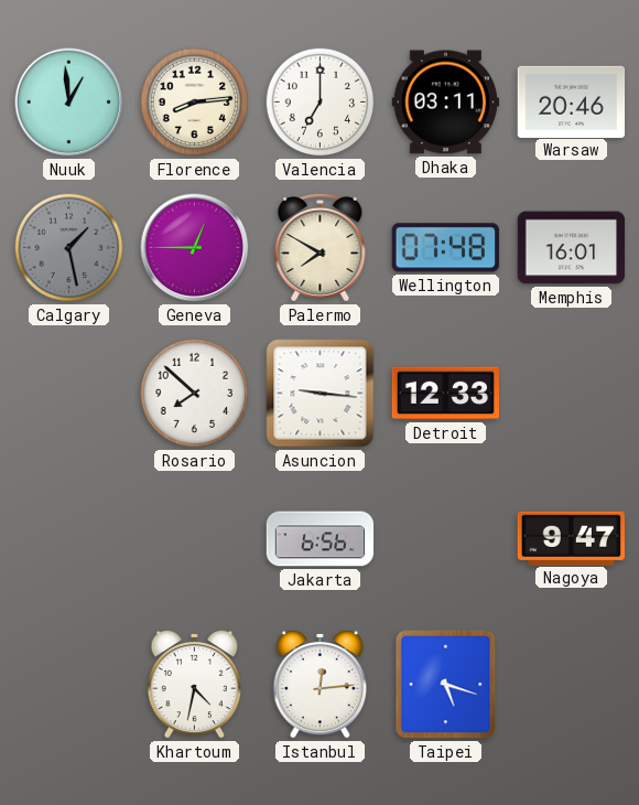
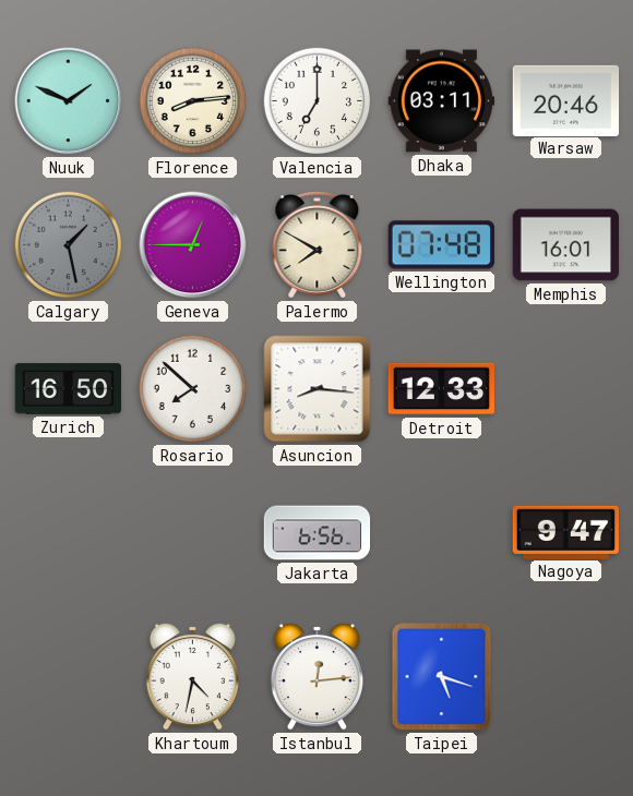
Nuuk: 12:59 -> 1:49 (69, 101)
Zurich: none -> 16:50 (69, 389)
Asuncion: 9:16 -> 8:16 (318, 389)
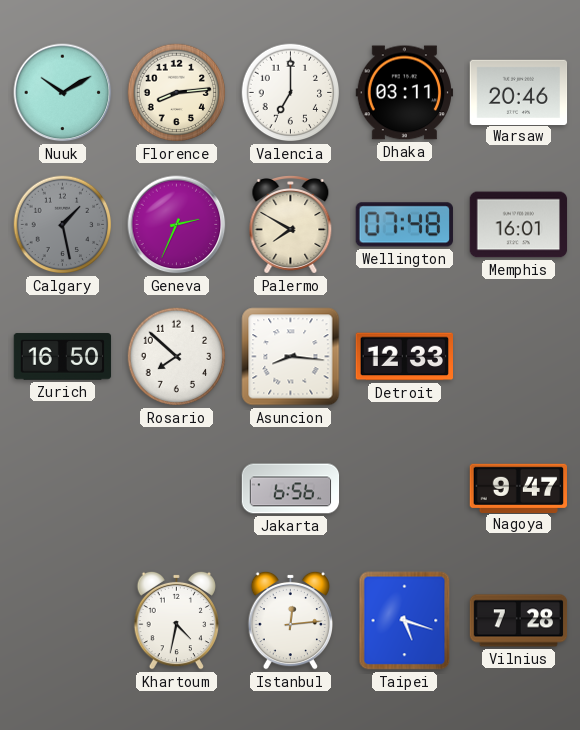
Nuuk: 1:49 -> 10:10 (63, 93)
Geneva: 12:45 -> 2:34 (177, 225)
Vilnius: none -> 7:28 (519, 621)
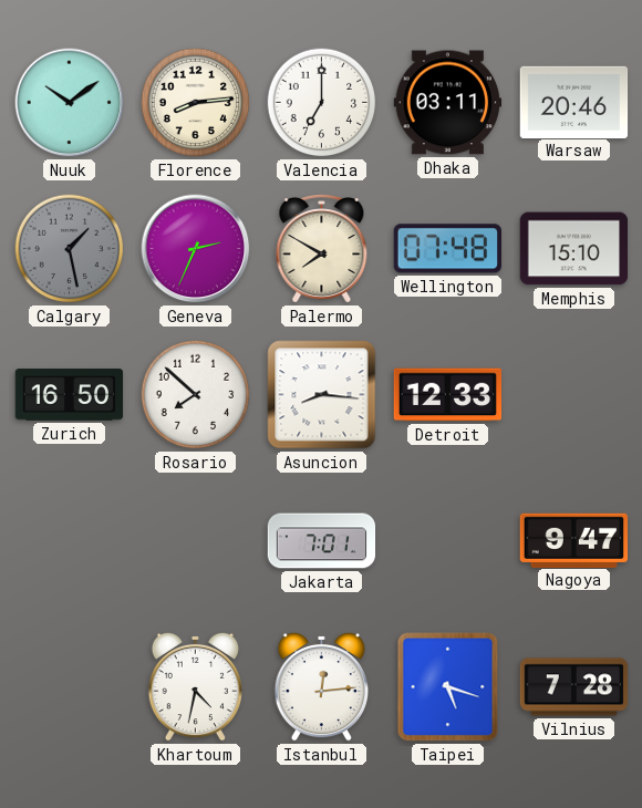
Nuuk: 10:10 -> 10:09 (70, 103)
Memphis: 16:01 -> 15:10 (574, 249)
Jakarta: 6:56 -> 7:01 (322, 541)
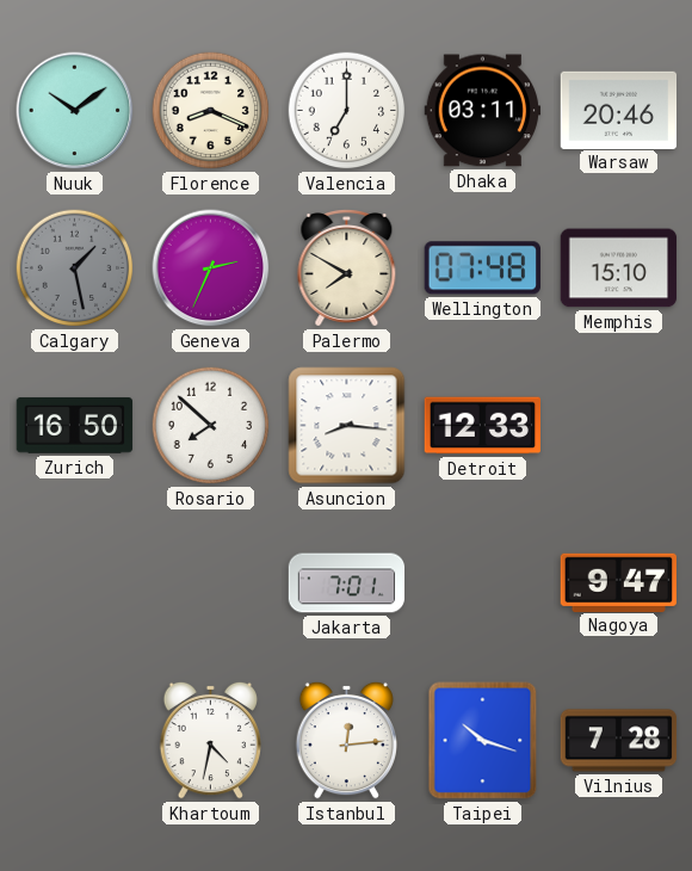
Florence: 8:14 -> 8:19 (211, 111)
Taipei: 5:18 -> 10:18 (483, 741)
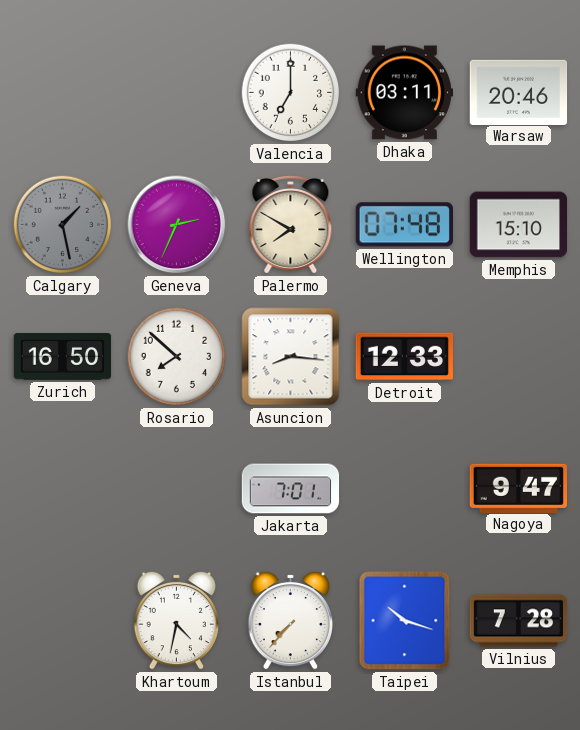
Nuuk: 10:09 -> none (75, 111)
Florence: 8:19 -> none (211, 111)
Istanbul: 12:14 -> 7:37 (290, 620)
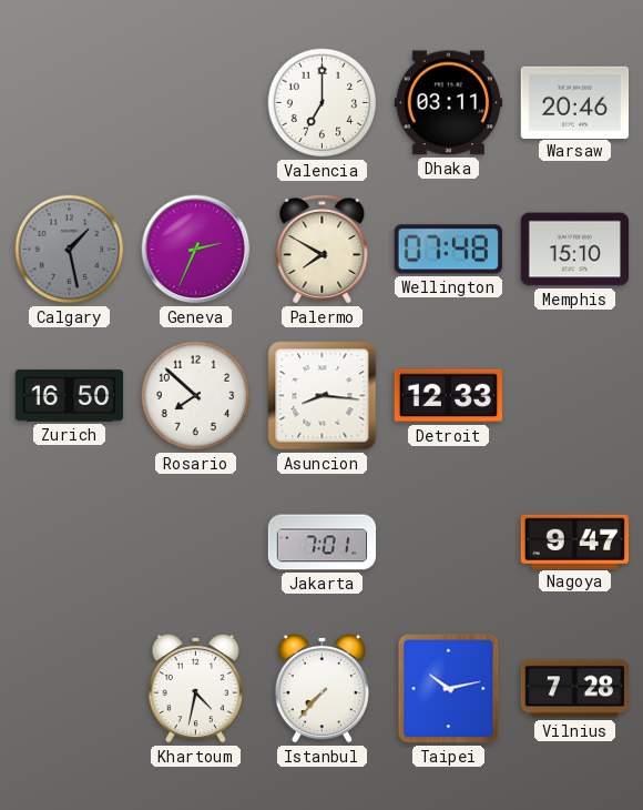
Taipei: 10:18 -> 10:13 (449, 689)
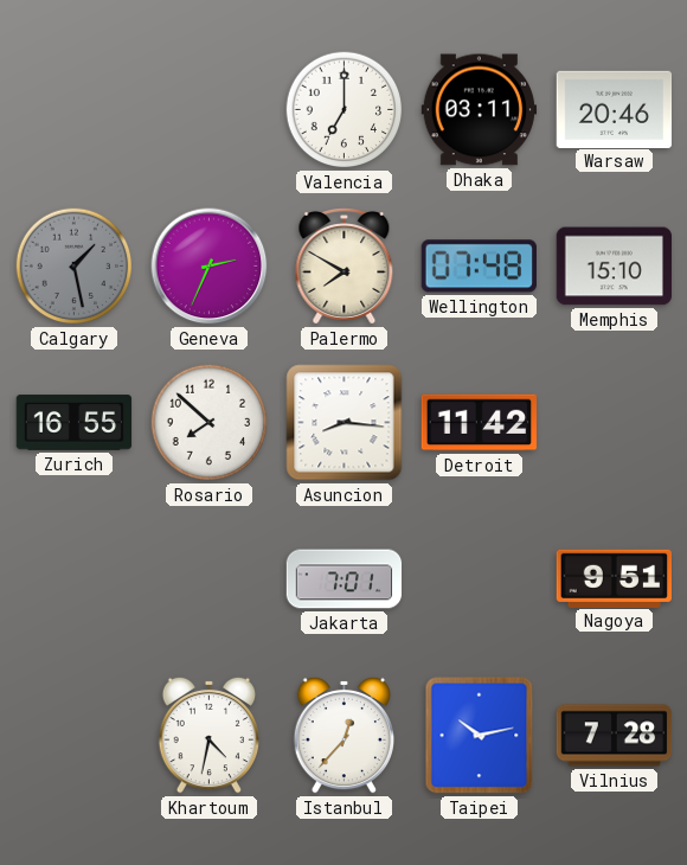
Zurich: 16:50 -> 16:55 (75, 423)
Detroit: 12:33 -> 11:42 (480, 423)
Nagoya: 9:47 -> 9:51 (615, 578)
Istanbul: 7:37 -> 12:37 (343, 735)
